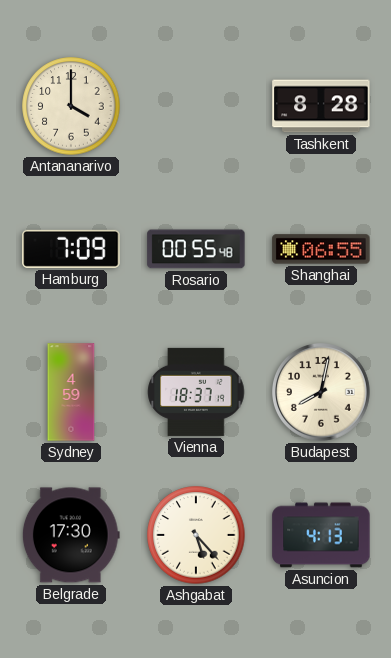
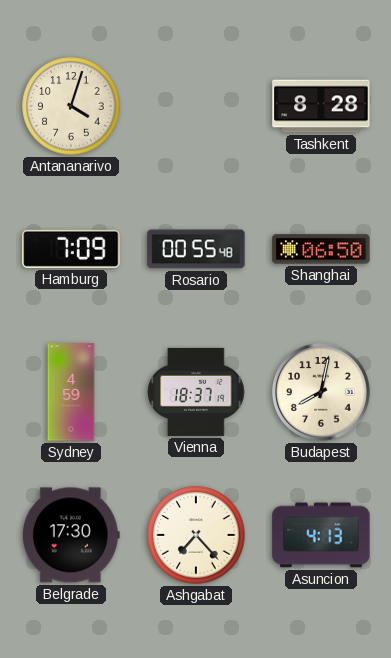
Antananarivo: 4:00 -> 4:03 (71, 106)
Shanghai: 06:55 -> 06:50 (321, 249)
Ashgabat: 5:23 -> 7:23 (196, 535)
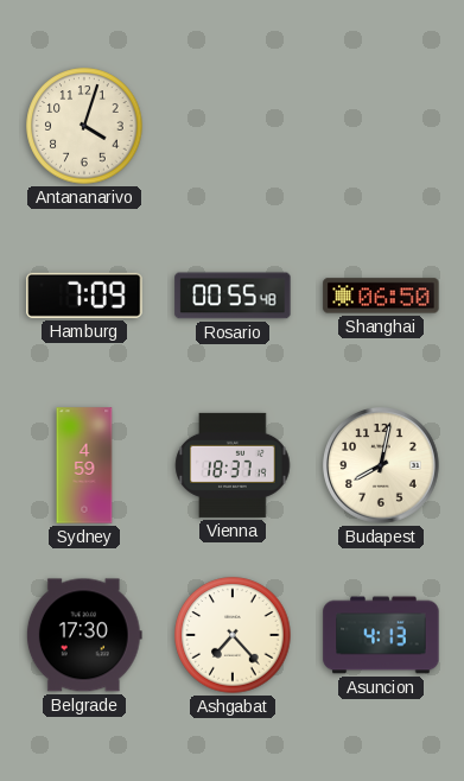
Tashkent: 8:28 -> none (321, 106)
